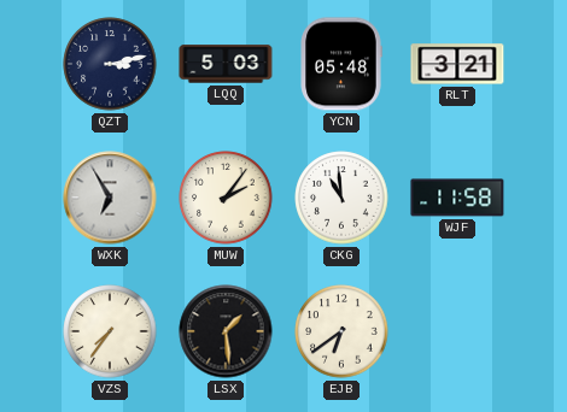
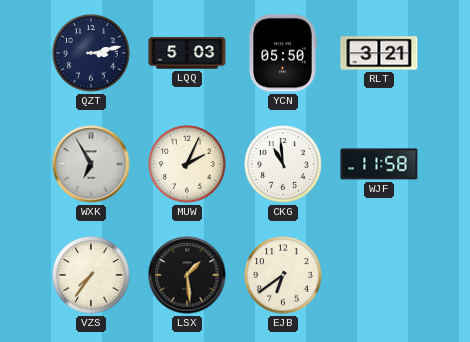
YCN: 05:48 -> 05:50 (283, 53)
MUW: 2:06 -> 2:04 (187, 164)
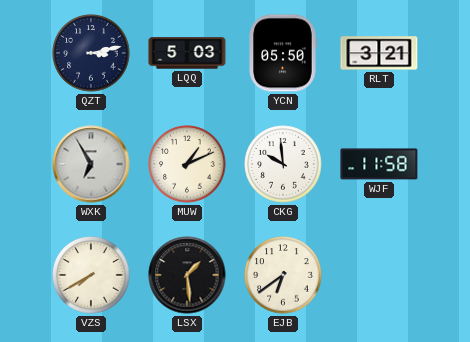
MUW: 2:04 -> 1:11 (187, 164)
CKG: 10:59 -> 9:59 (283, 164)
VZS: 7:36 -> 7:40 (91, 275)
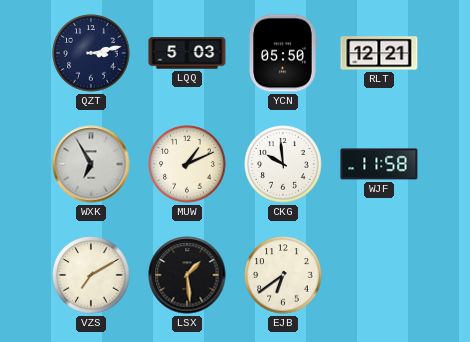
RLT: 3:21 -> 12:21 (379, 53)
VZS: 7:40 -> 7:10 (91, 275)
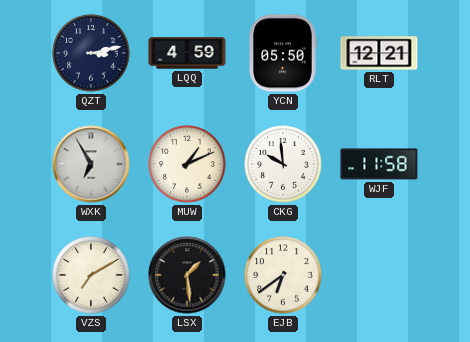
LQQ: 5:03 -> 4:59 (187, 53)
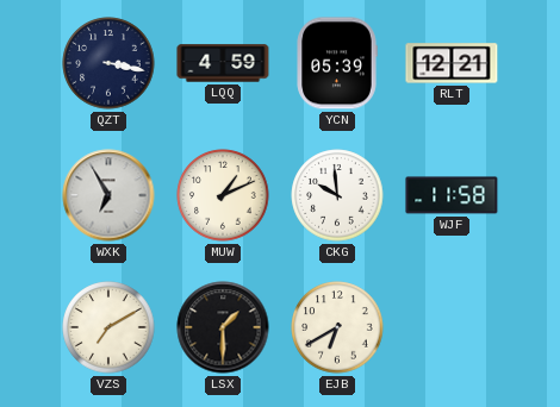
QZT: 3:13 -> 3:17 (108, 63)
YCN: 05:50 -> 05:39 (337, 63)
LSX: 1:29 -> 1:30 (223, 327)
EJB: 6:39 -> 6:40 (337, 327)
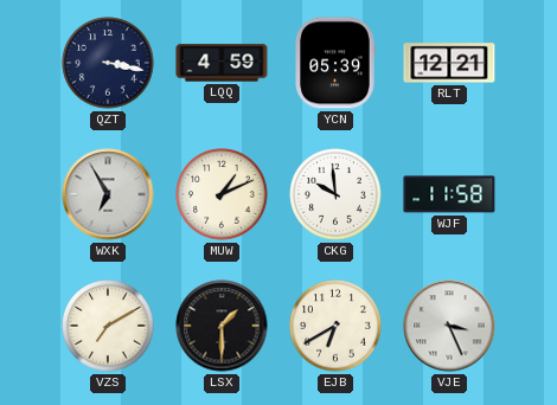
VJE: none -> 3:26 (449, 326)
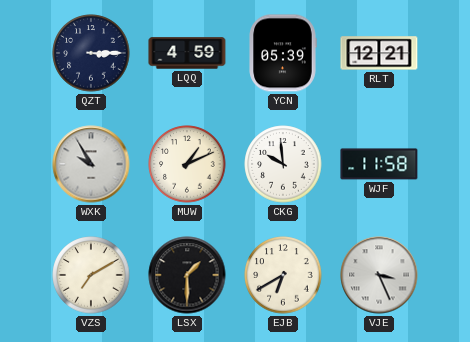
QZT: 3:17 -> 3:15 (91, 53)
WXK: 6:55 -> 9:55 (91, 164)
